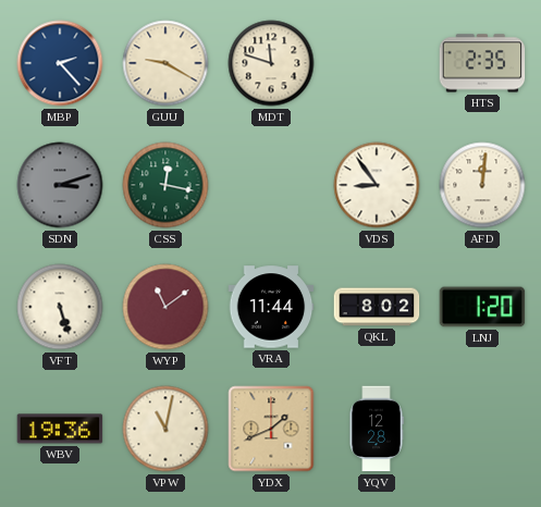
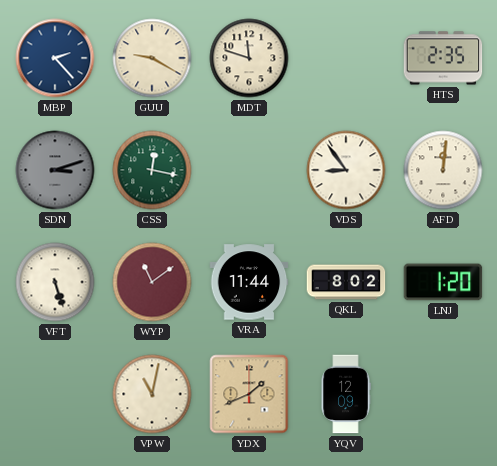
WBV: 19:36 -> none (60, 429)
YQV: 12:28 -> 12:09 (346, 394)
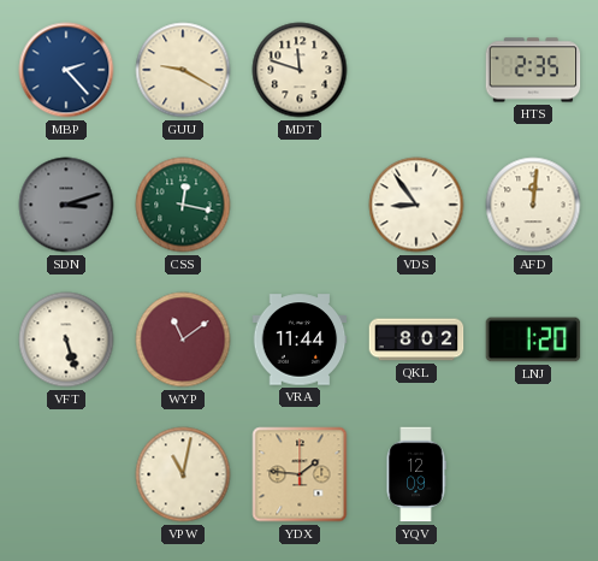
YDX: 1:41 -> 1:46 (300, 474)
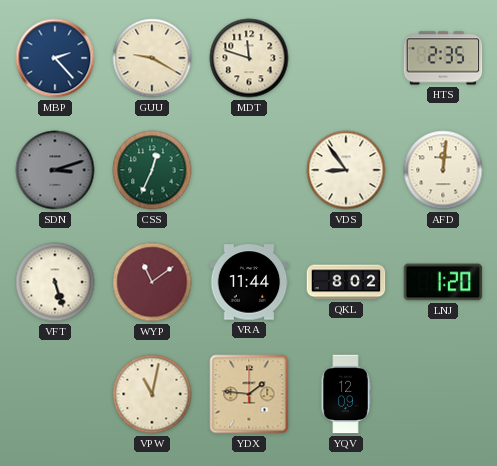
CSS: 12:17 -> 12:34 (152, 170)
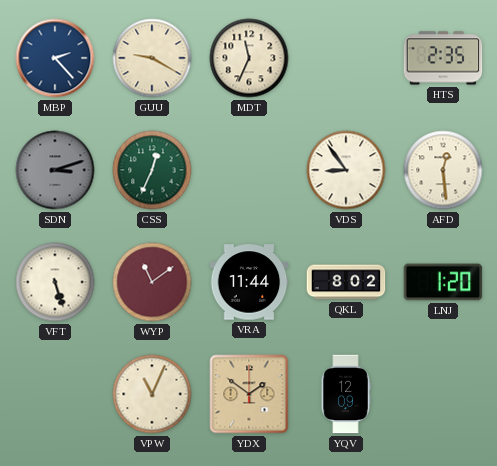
MDT: 11:48 -> 11:34 (249, 58)
AFD: 12:01 -> 12:29 (443, 170)
VPW: 11:02 -> 11:04 (152, 394)
YDX: 1:46 -> 1:51 (249, 394)
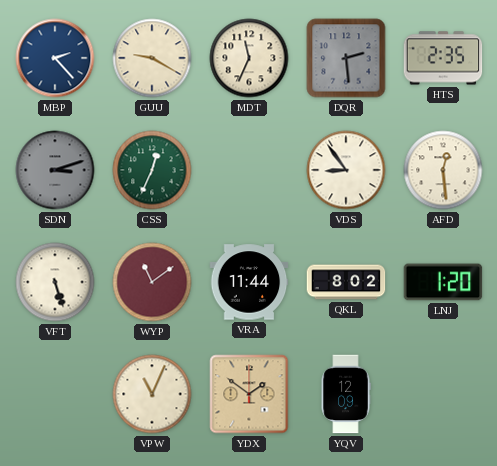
DQR: none -> 2:29 (346, 58)
